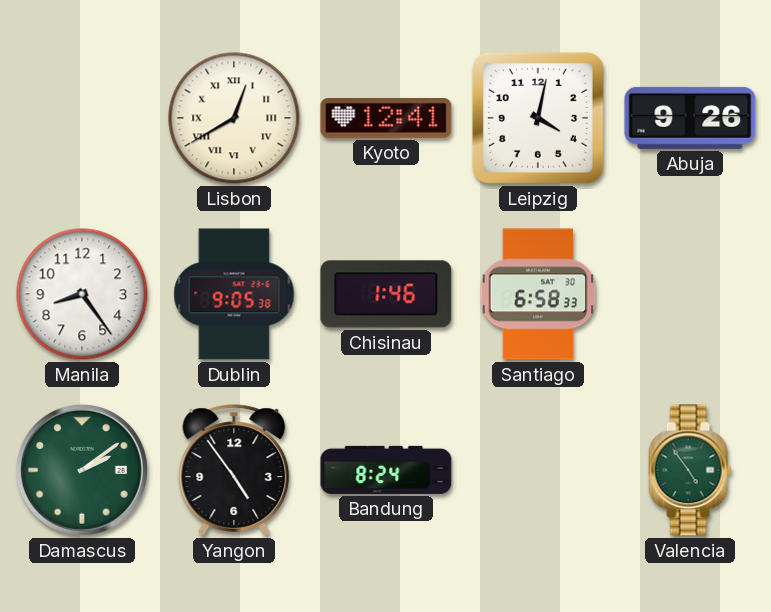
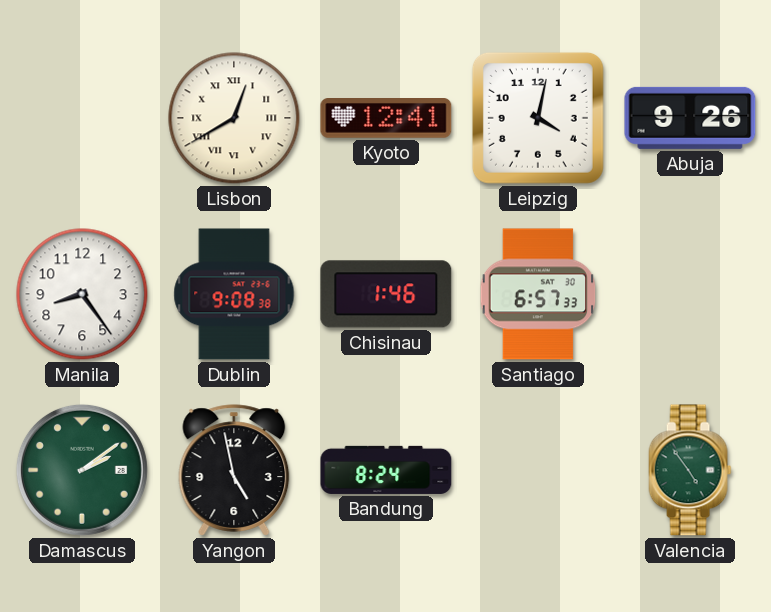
Dublin: 9:05 -> 9:08 (234, 294)
Santiago: 6:58 -> 6:57 (538, 294)
Yangon: 4:54 -> 4:58 (234, 470)
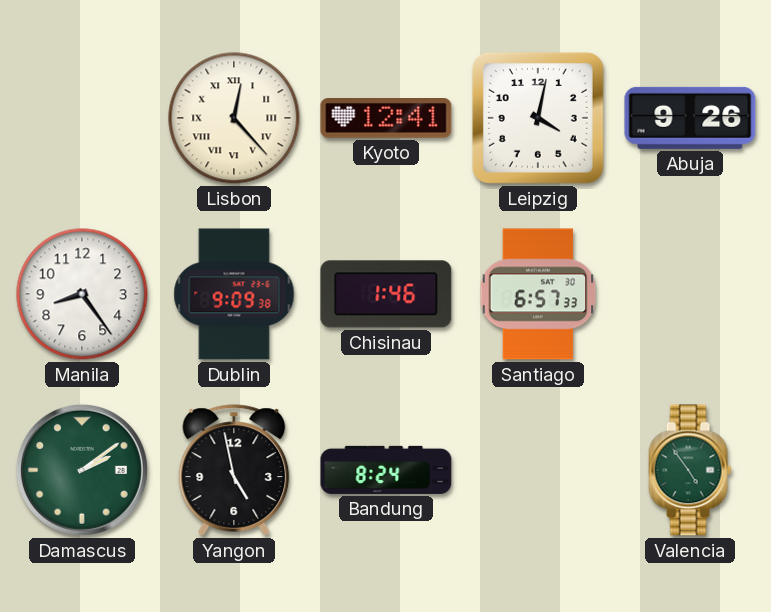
Lisbon: 12:40 -> 12:23 (234, 118)
Dublin: 9:08 -> 9:09 (234, 294)
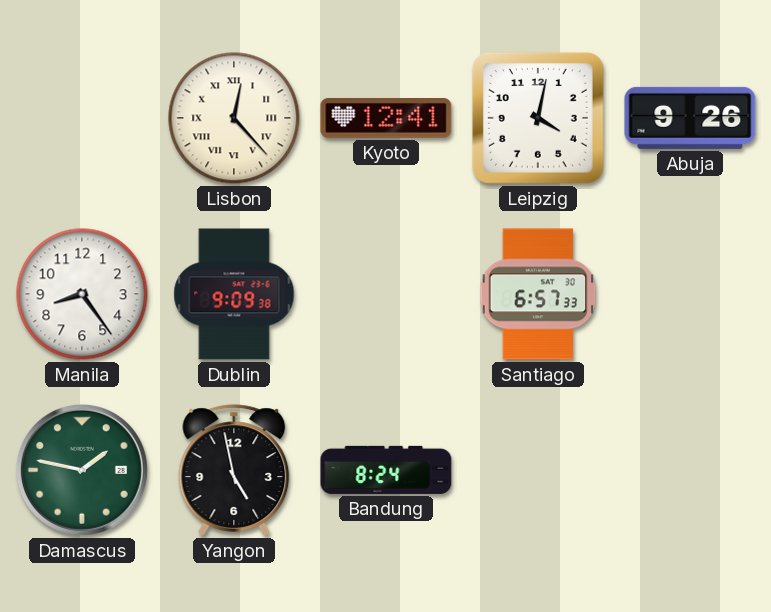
Chisinau: 1:46 -> none (386, 294)
Damascus: 2:09 -> 1:47 (82, 470)
Valencia: 4:54 -> none (690, 470)
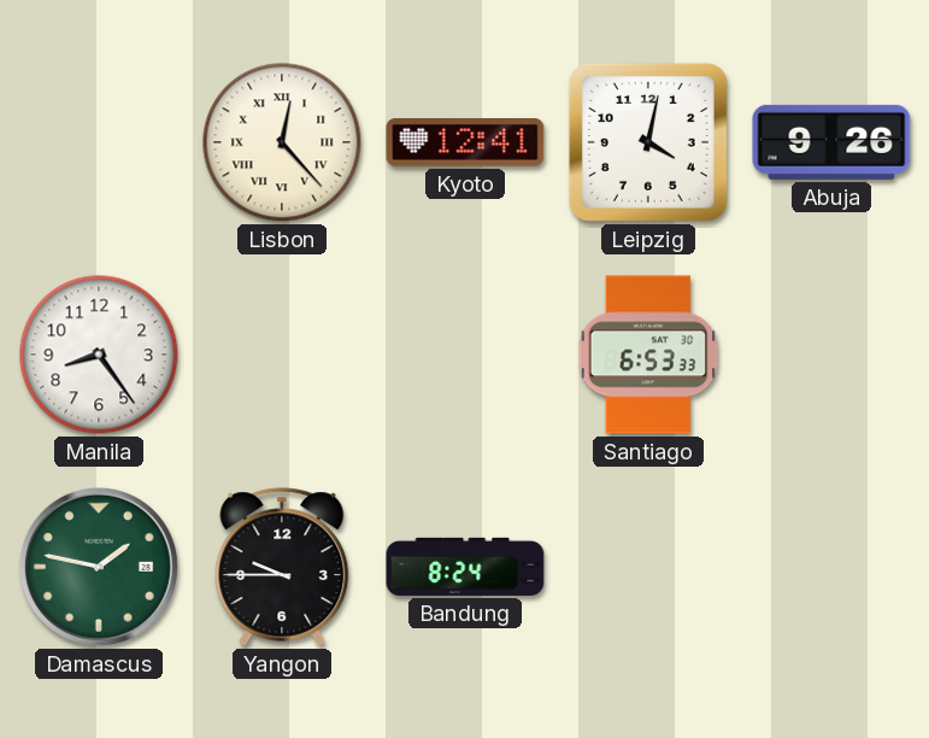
Dublin: 9:09 -> none (234, 294)
Santiago: 6:57 -> 6:53 (648, 355)
Yangon: 4:58 -> 9:45 (282, 567)
